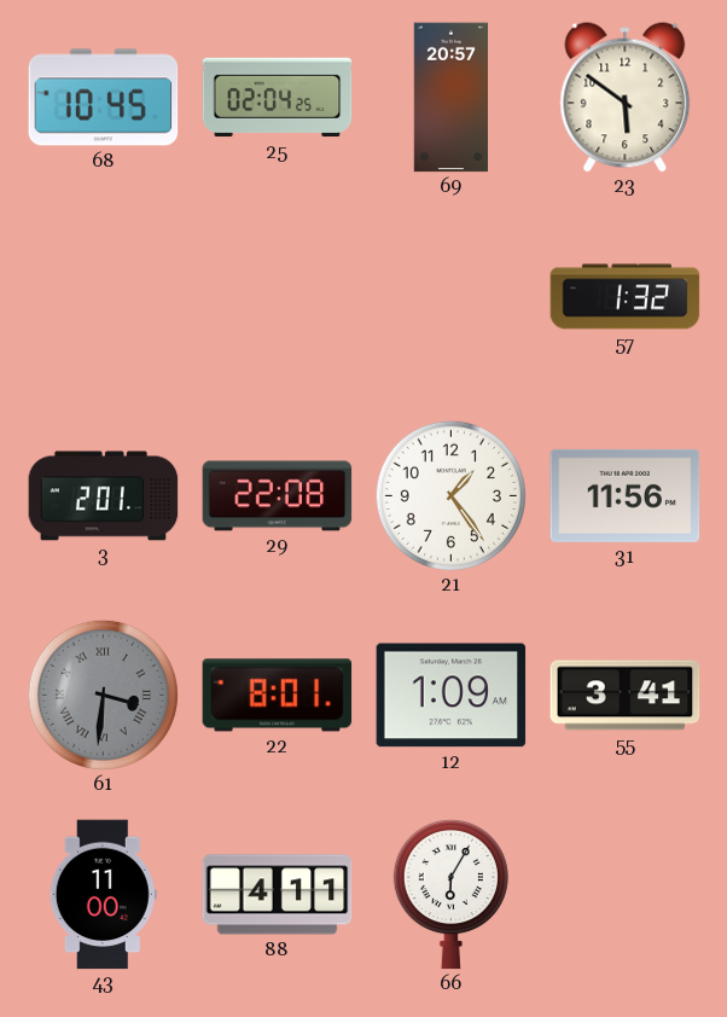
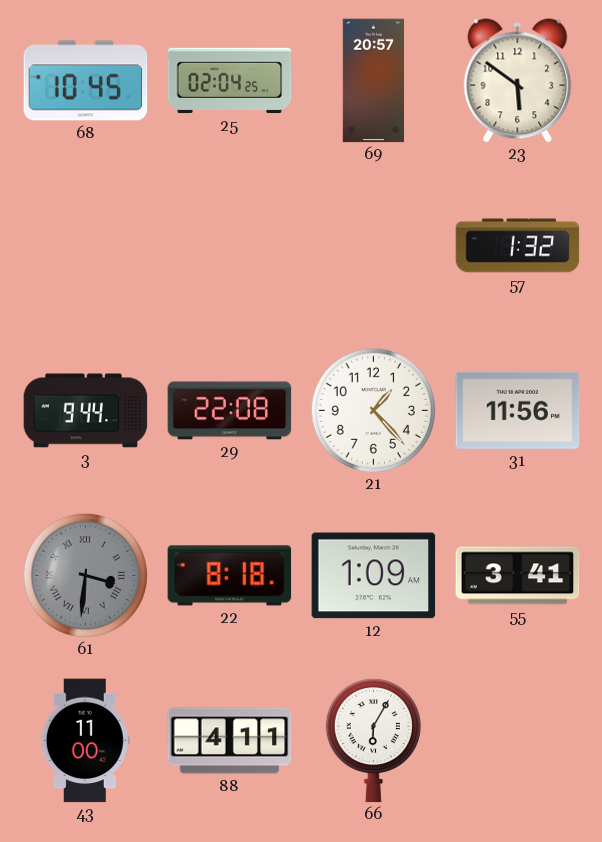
3: 2:01 -> 9:44 (86, 411)
21: 1:24 -> 1:23 (373, 410)
22: 8:01 -> 8:18 (230, 576)
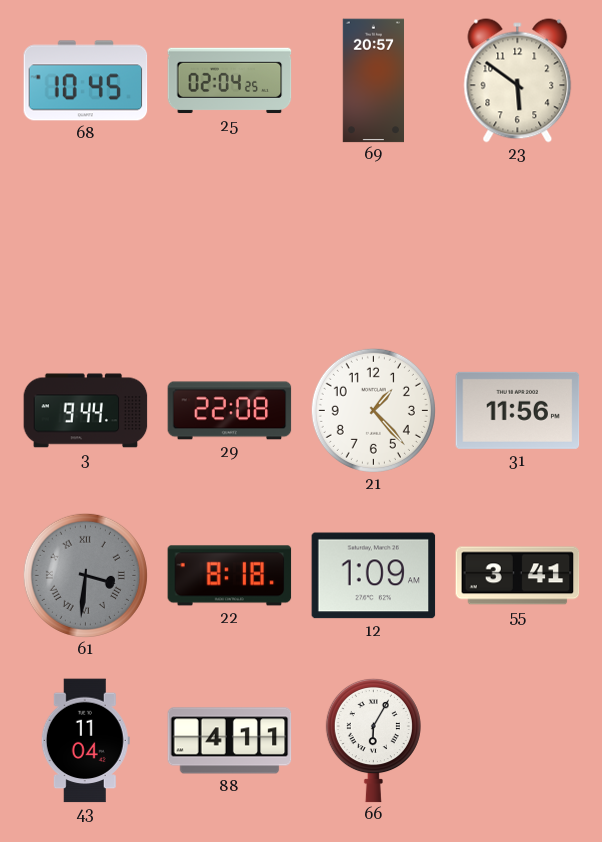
57: 1:32 -> none (518, 246)
43: 11:00 -> 11:04 (85, 741)
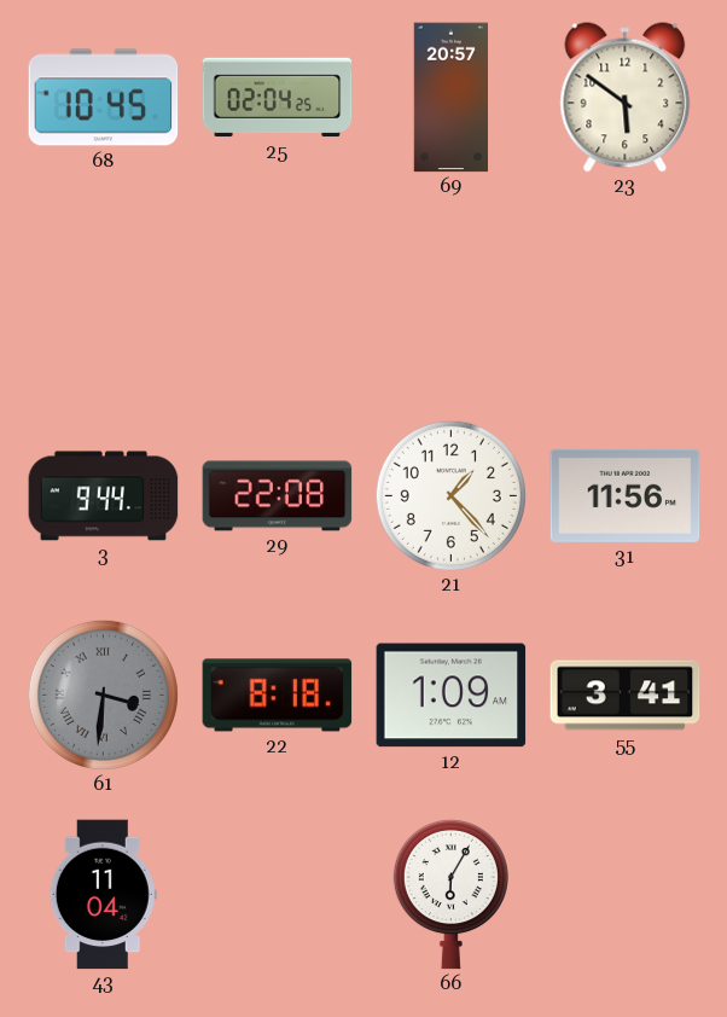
88: 4:11 -> none (230, 741)
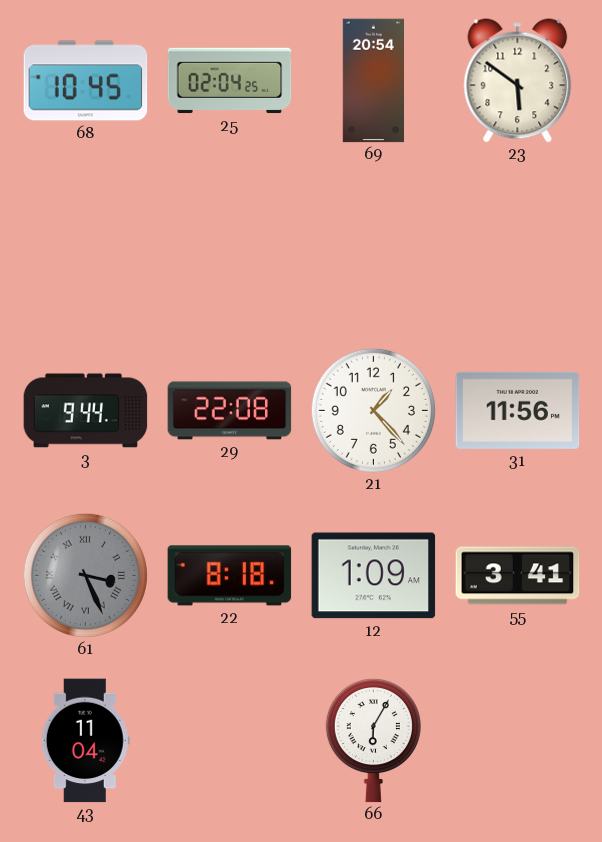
69: 20:57 -> 20:54 (373, 81)
61: 3:31 -> 3:26 (85, 575)
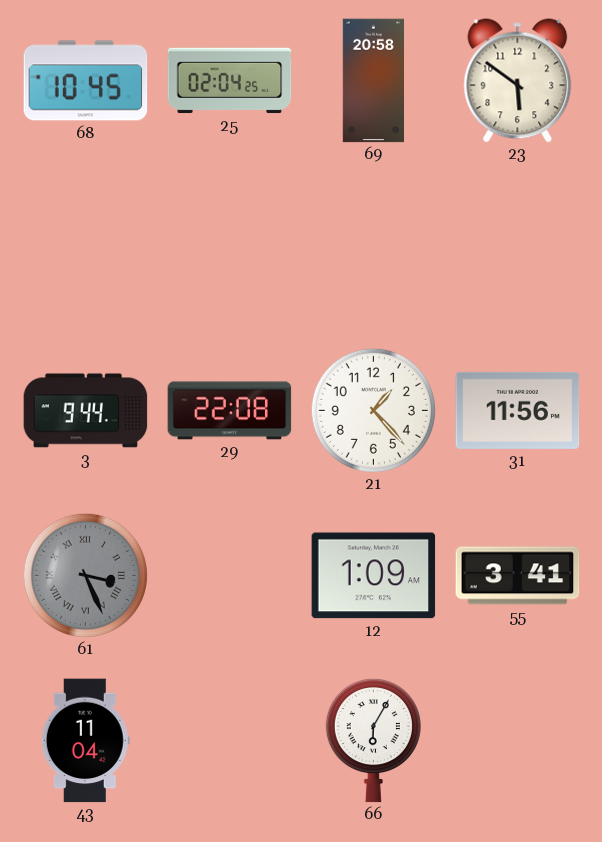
69: 20:54 -> 20:58 (373, 81)
22: 8:18 -> none (230, 576)
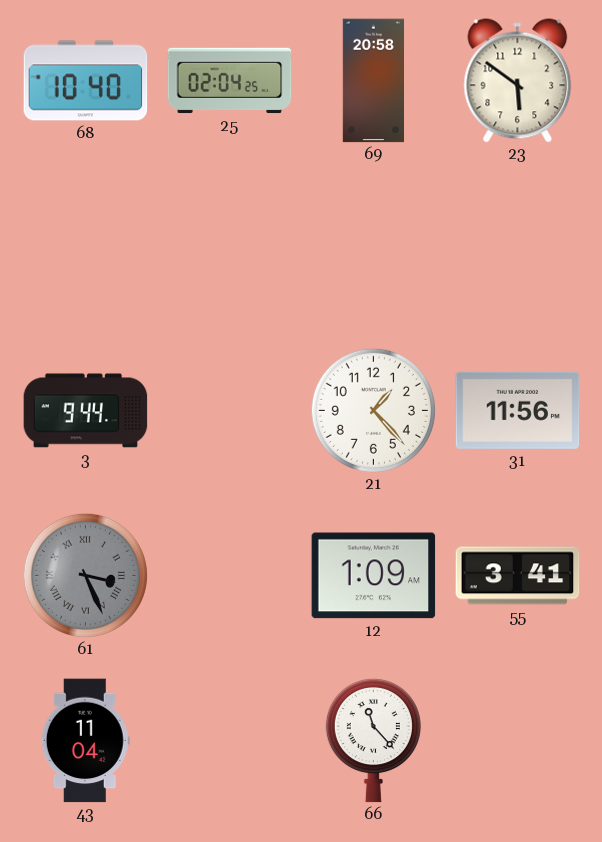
68: 10:45 -> 10:40 (86, 81)
29: 22:08 -> none (230, 411)
66: 6:05 -> 11:23 (373, 740)
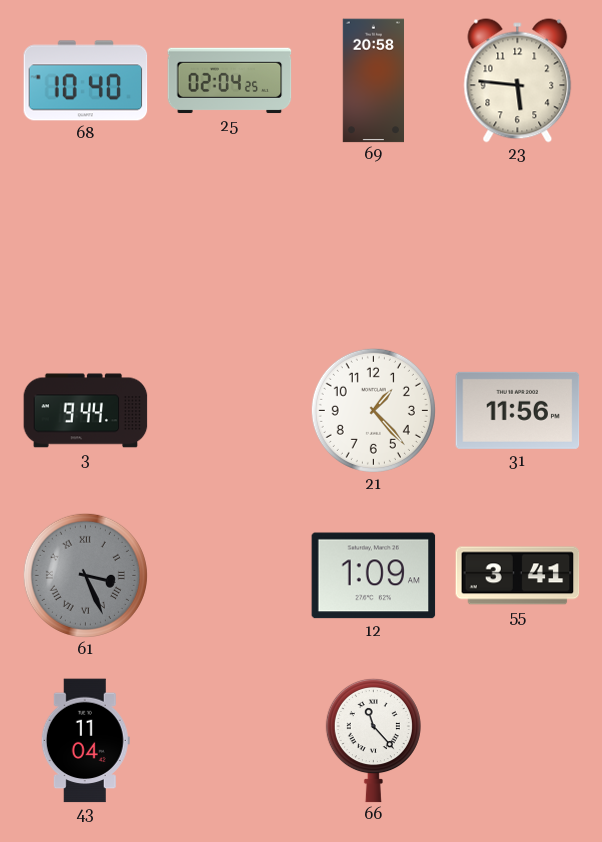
23: 5:51 -> 5:46 (518, 81)
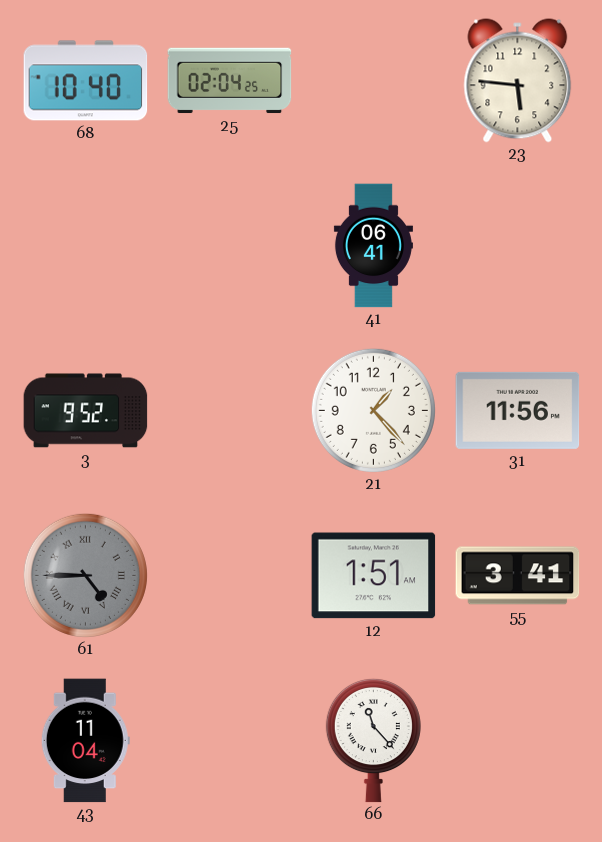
69: 20:58 -> none (373, 81)
41: none -> 06:41 (373, 246)
3: 9:44 -> 9:52 (86, 411)
61: 3:26 -> 4:45 (85, 575)
12: 1:09 -> 1:51 (374, 576)
